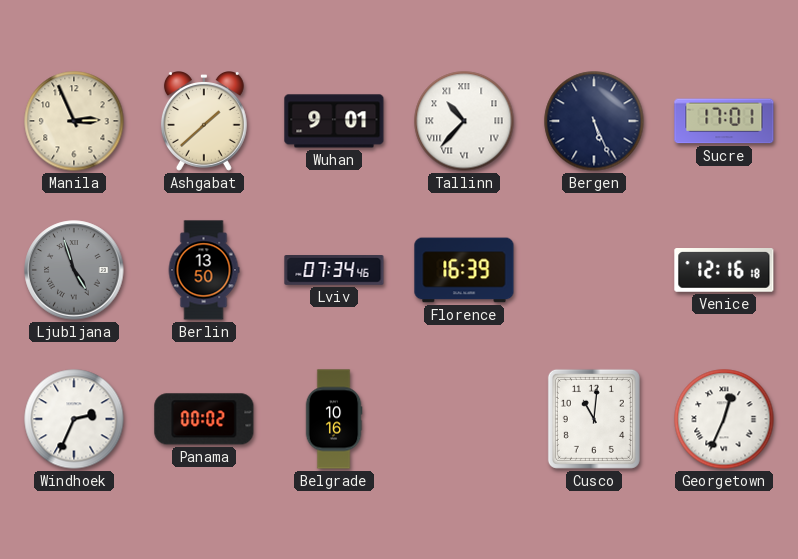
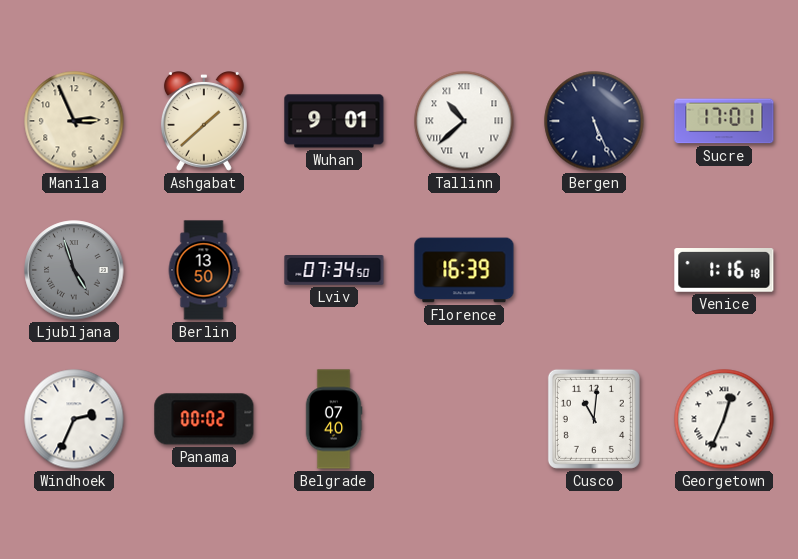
Tallinn: 10:37 -> 10:38 (464, 121)
Lviv: 07:34:46 -> 07:34:50 (334, 271)
Venice: 12:16 -> 1:16 (724, 271)
Belgrade: 10:16 -> 07:40 (334, 419)
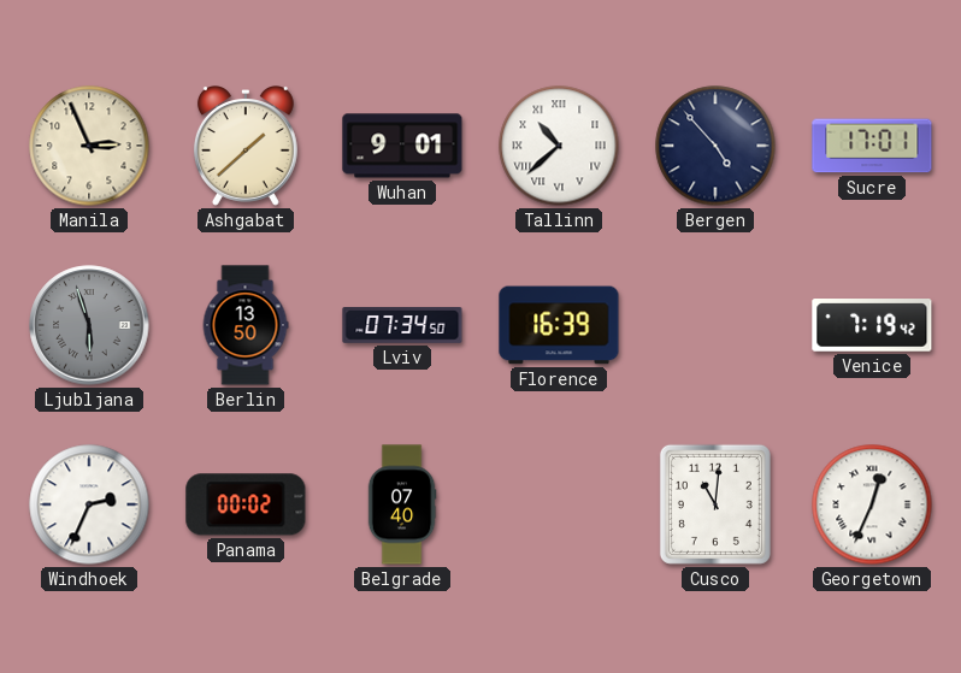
Bergen: 5:26 -> 4:53 (715, 146)
Ljubljana: 4:57 -> 5:57 (89, 325)
Venice: 1:16 -> 7:19 (872, 326)
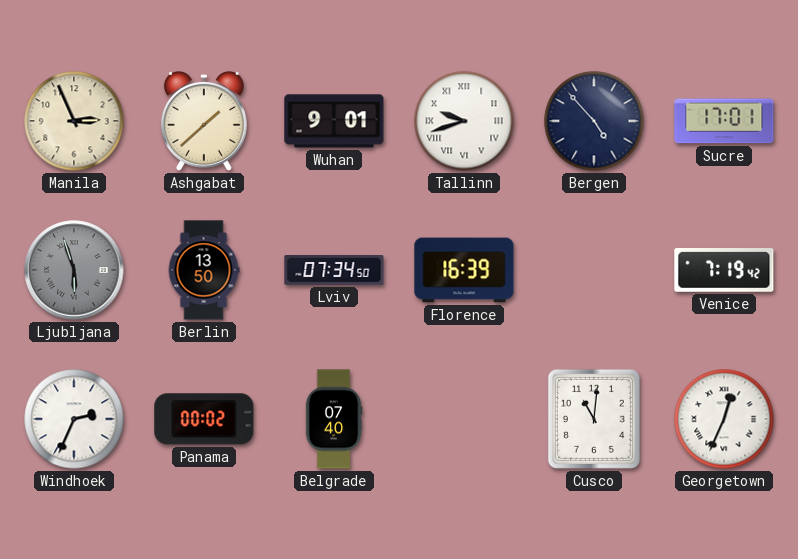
Tallinn: 10:38 -> 9:42 (464, 121)
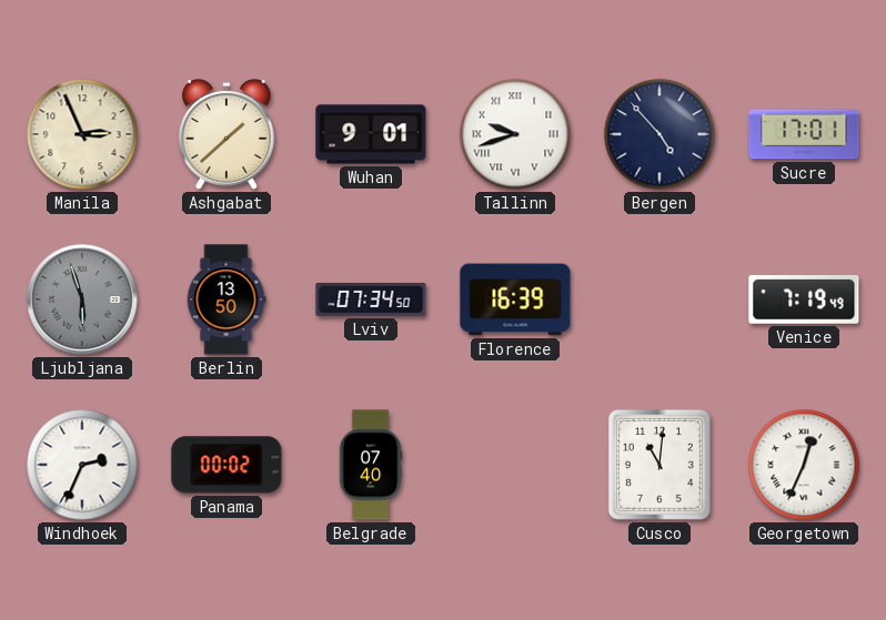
Venice: 7:19:42 -> 7:19:49 (804, 301)
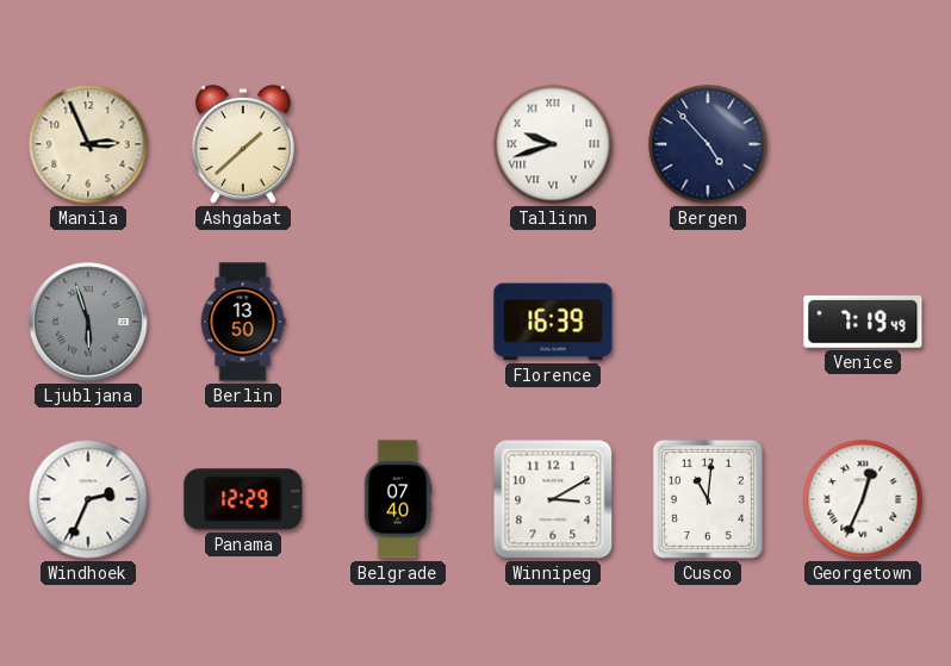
Wuhan: 9:01 -> none (371, 134)
Sucre: 17:01 -> none (804, 134)
Lviv: 07:34 -> none (371, 301)
Panama: 00:02 -> 12:29 (243, 499)
Winnipeg: none -> 3:10 (553, 499)
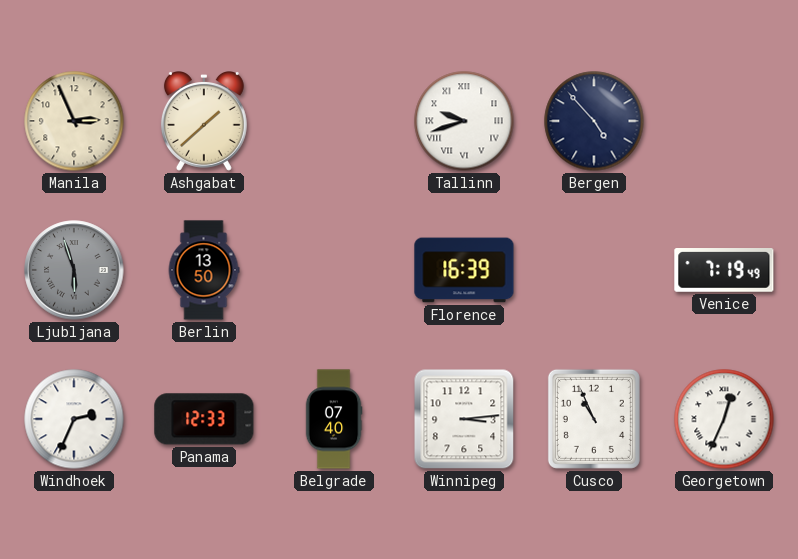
Panama: 12:29 -> 12:33 (204, 419)
Winnipeg: 3:10 -> 3:14 (464, 419)
Cusco: 11:01 -> 10:56 (594, 419)
